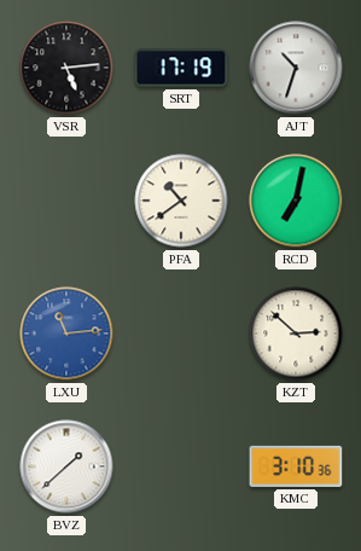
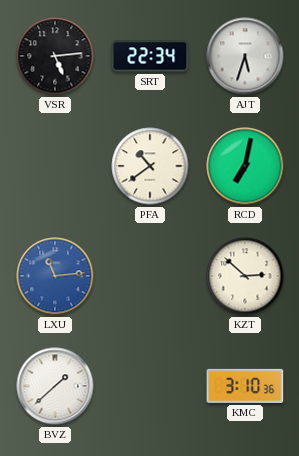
SRT: 17:19 -> 22:34 (150, 56)
AJT: 10:33 -> 5:33 (245, 56)
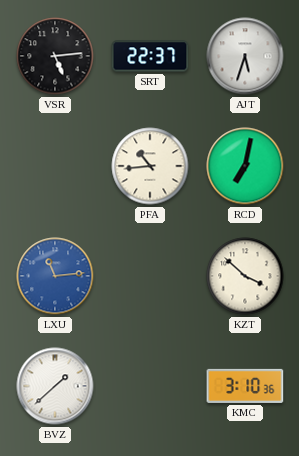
SRT: 22:34 -> 22:37 (150, 56)
PFA: 10:39 -> 10:44 (150, 166)
KZT: 2:52 -> 3:52 (245, 276)
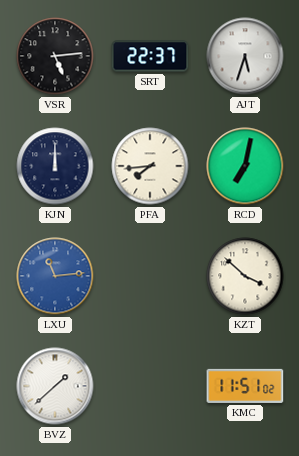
KJN: none -> 12:00 (55, 166)
PFA: 10:44 -> 7:44 (150, 166)
KMC: 3:10 -> 11:51 (245, 386)
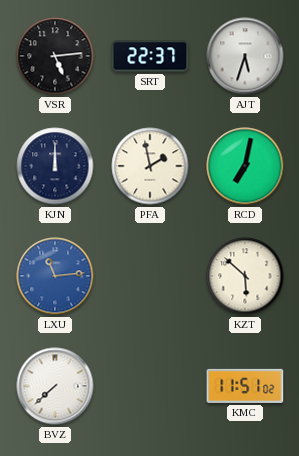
PFA: 7:44 -> 1:58 (150, 166)
KZT: 3:52 -> 5:52 (245, 276)
BVZ: 1:38 -> 7:38 (55, 386)
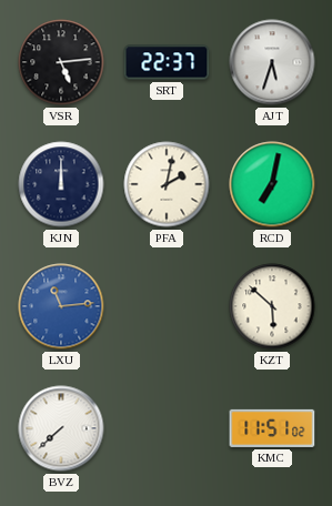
PFA: 1:58 -> 2:02 (167, 184)
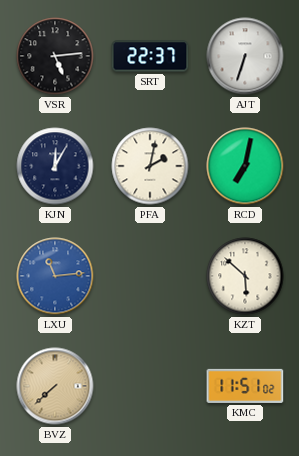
AJT: 5:33 -> 6:33 (245, 56)
KJN: 12:00 -> 12:05 (55, 166)
BVZ dial: white -> champagne (55, 386)
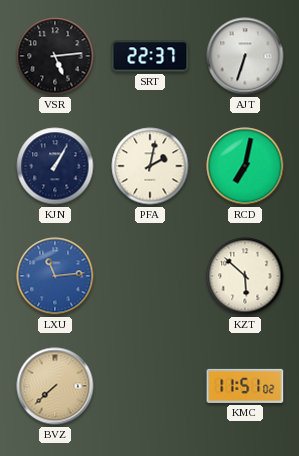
KJN: 12:05 -> 1:05 (55, 166)
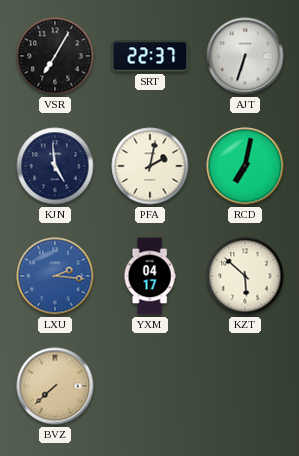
VSR: 5:14 -> 7:05 (55, 56)
KJN: 1:05 -> 4:59 (55, 166)
LXU: 11:14 -> 2:16 (55, 276)
YXM: none -> 04:17 (150, 276)
KMC: 11:51 -> none (245, 386)
